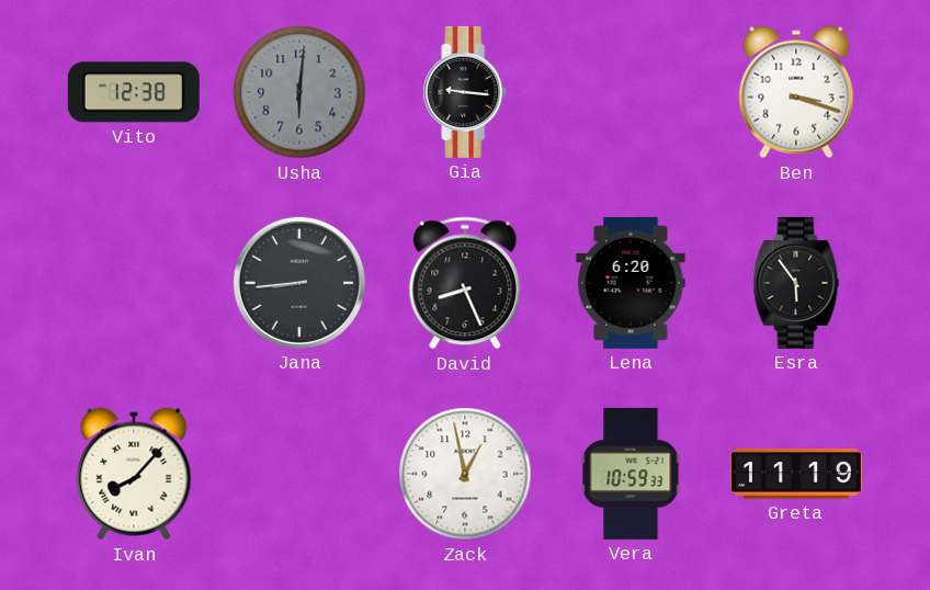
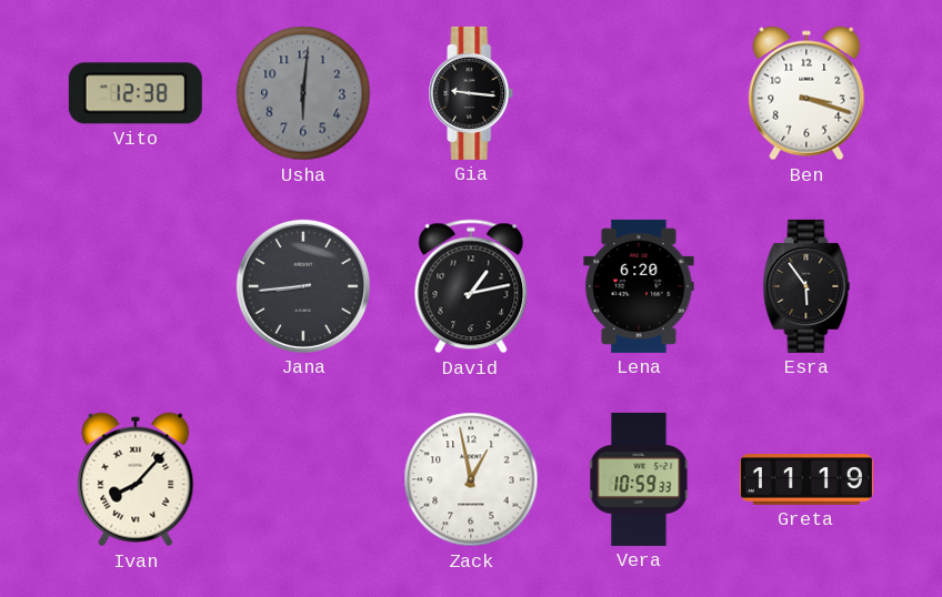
David: 8:26 -> 1:13 (471, 286)
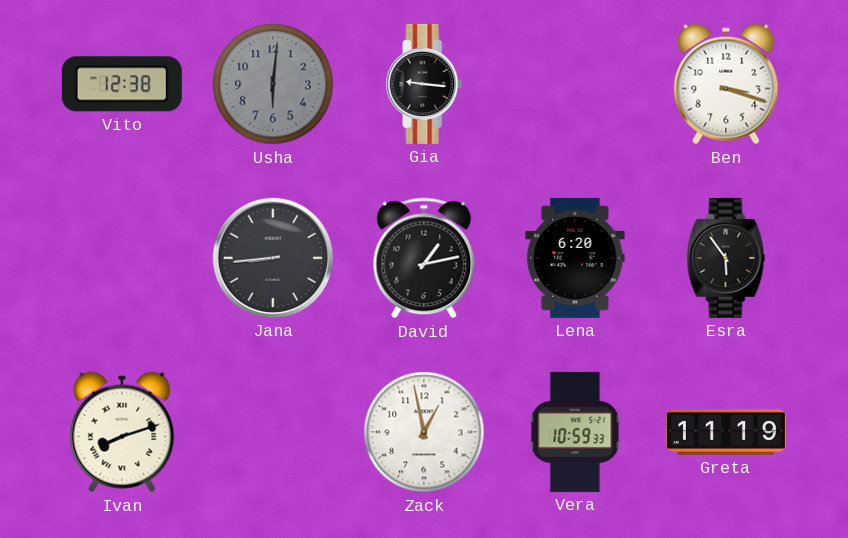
Ivan: 8:07 -> 8:12 (122, 432)
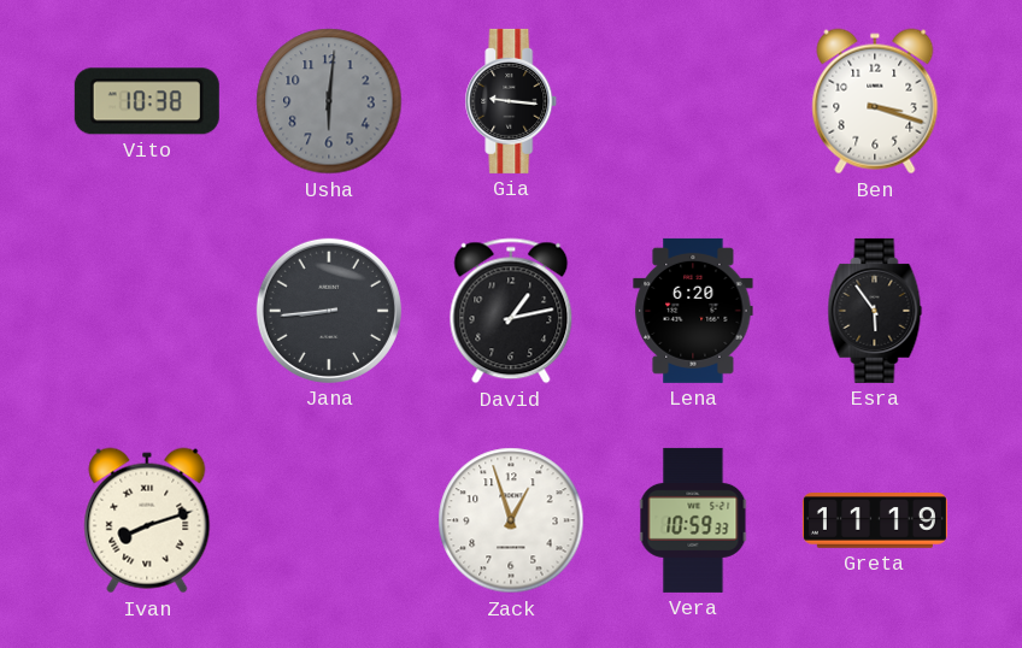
Vito: 12:38 -> 10:38 (147, 101)
Zack: 12:58 -> 12:57 (511, 520)
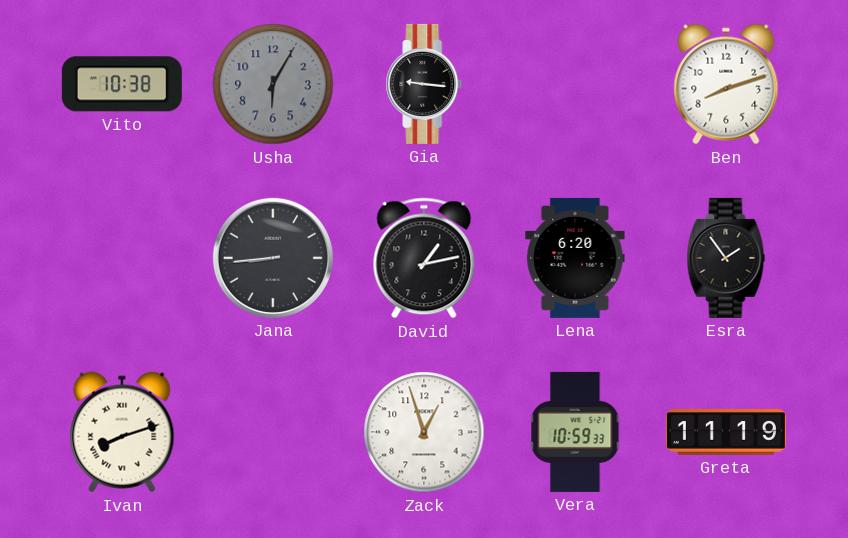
Usha: 6:01 -> 6:05 (273, 84)
Ben: 3:18 -> 8:12 (726, 84)
Esra: 5:54 -> 1:54 (726, 258)
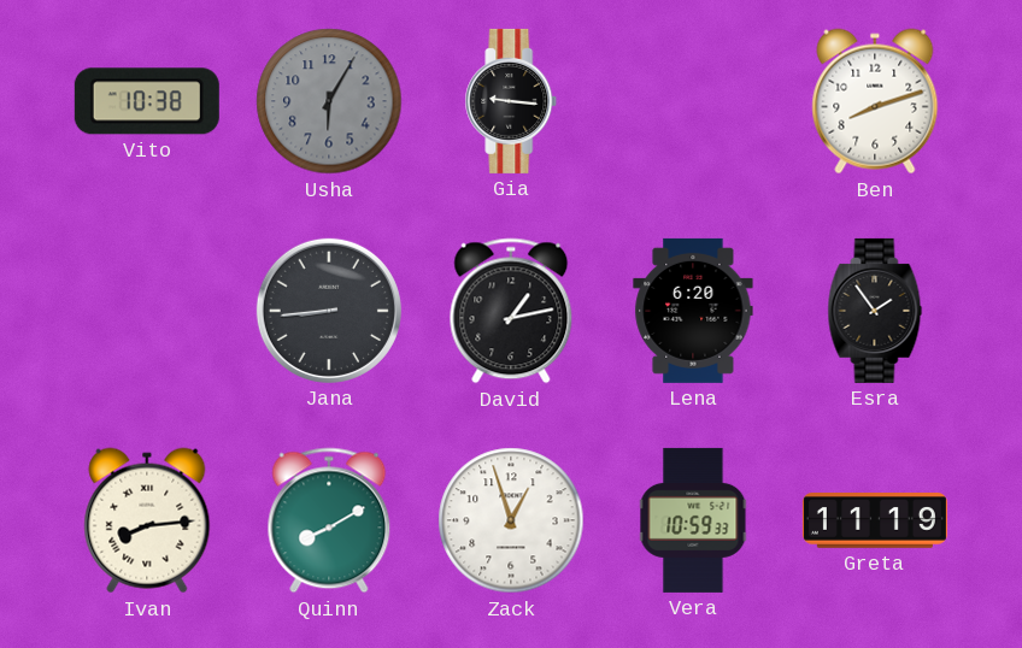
Ivan: 8:12 -> 8:14 (147, 520)
Quinn: none -> 8:10 (329, 520)
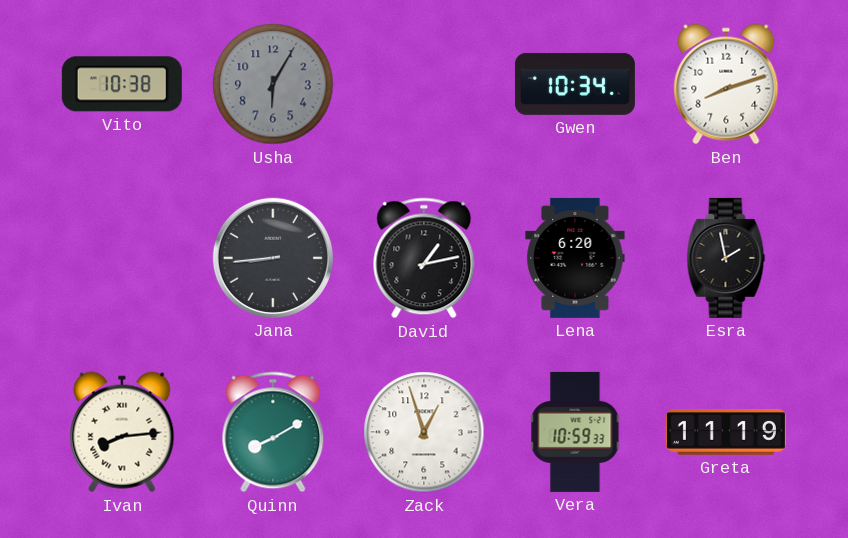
Gia: 9:16 -> none (511, 101)
Gwen: none -> 10:34 (575, 84)
Esra: 1:54 -> 1:58 (726, 258)
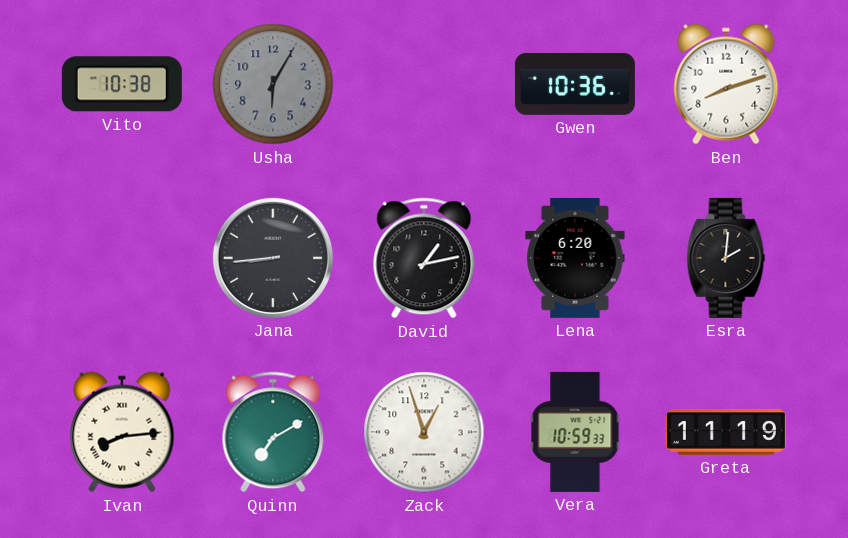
Gwen: 10:34 -> 10:36 (575, 84)
Esra: 1:58 -> 2:01 (726, 258)
Quinn: 8:10 -> 7:10 (273, 432)
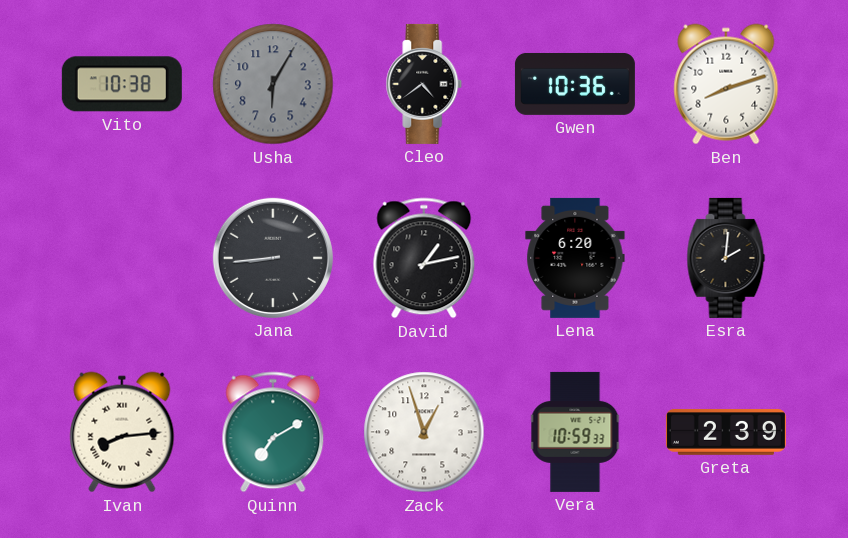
Cleo: none -> 4:39 (424, 84)
Greta: 11:19 -> 2:39 (726, 433)
